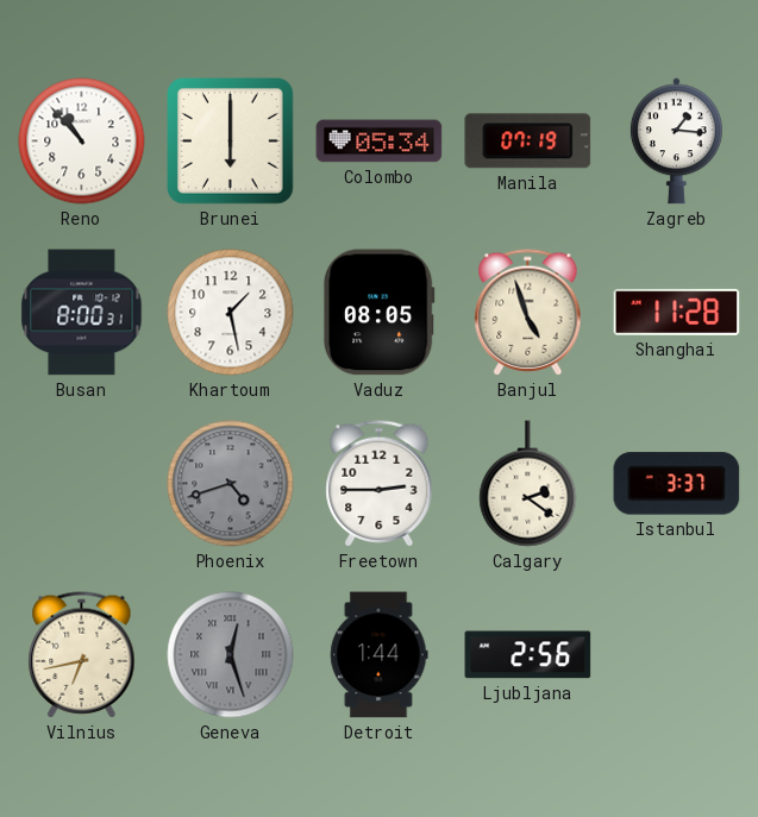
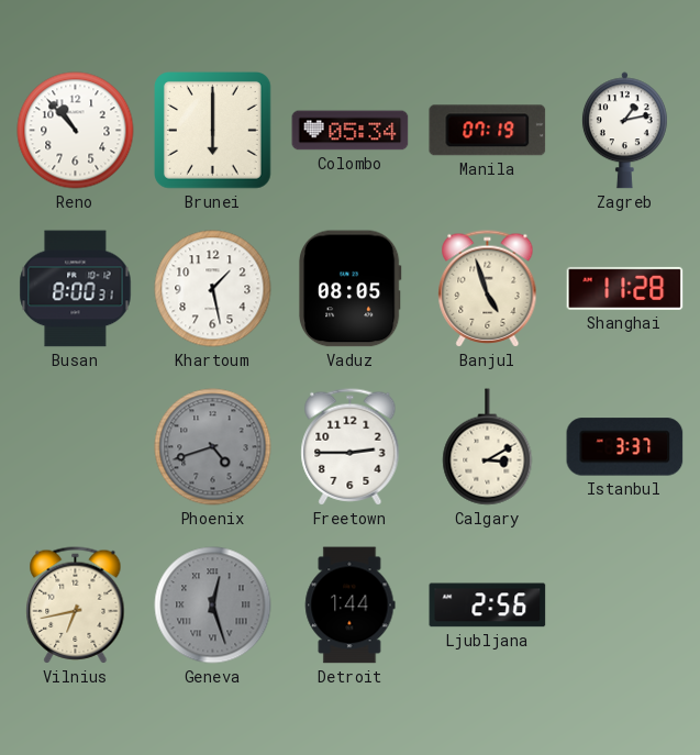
Zagreb: 1:16 -> 1:13 (624, 131)
Calgary: 2:21 -> 3:10 (488, 447)
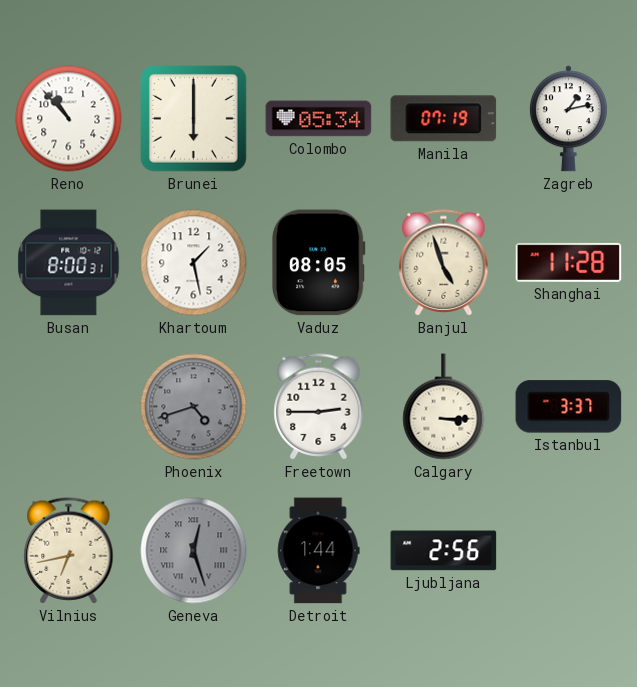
Calgary: 3:10 -> 3:15 (444, 407)
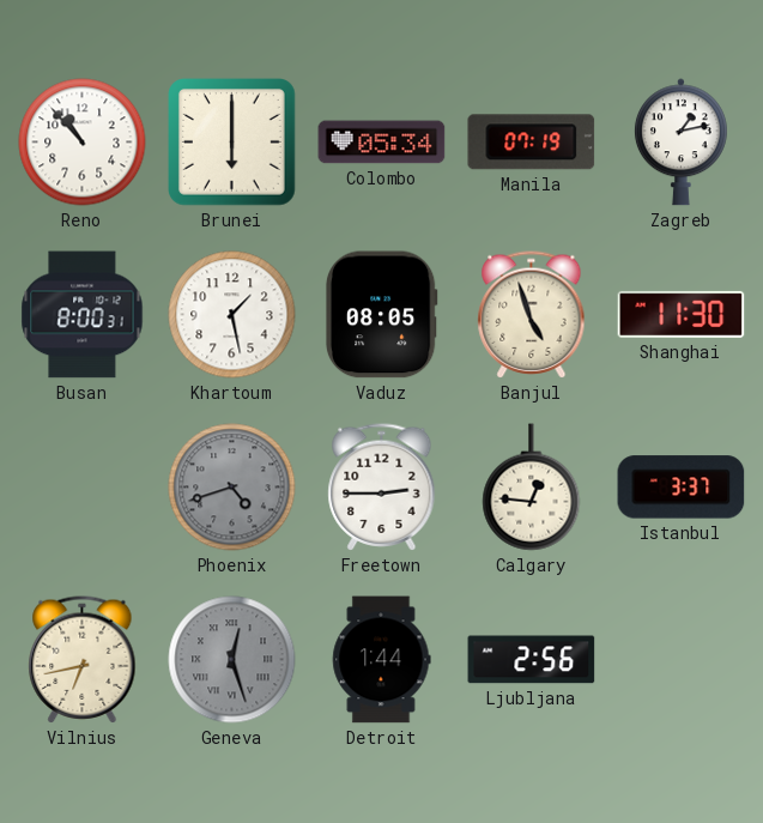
Shanghai: 11:28 -> 11:30 (682, 314)
Calgary: 3:15 -> 12:46 (532, 488)
